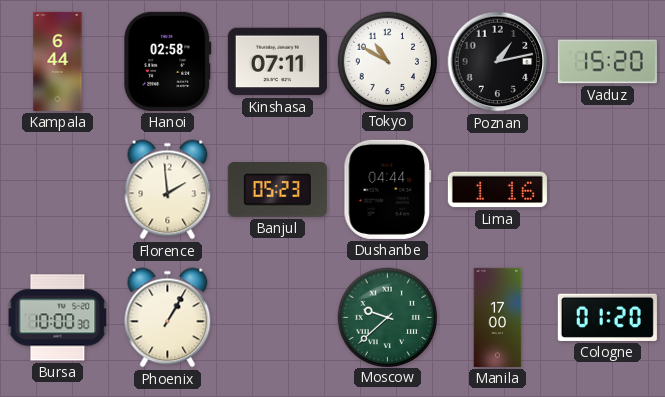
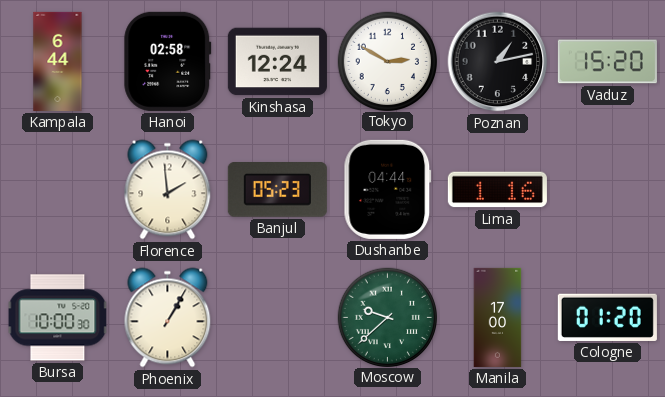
Kinshasa: 07:11 -> 12:24 (277, 62)
Tokyo: 10:50 -> 2:50 (387, 61)
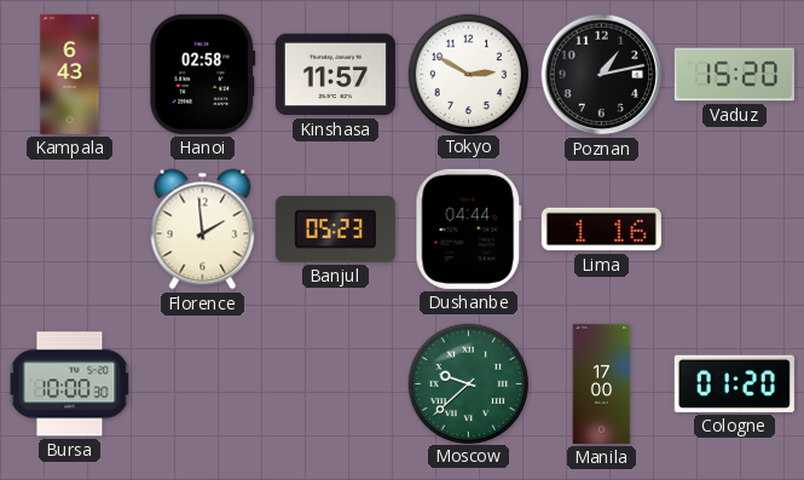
Kampala: 6:44 -> 6:43 (70, 74)
Kinshasa: 12:24 -> 11:57 (335, 75)
Phoenix: 1:05 -> none (168, 318)
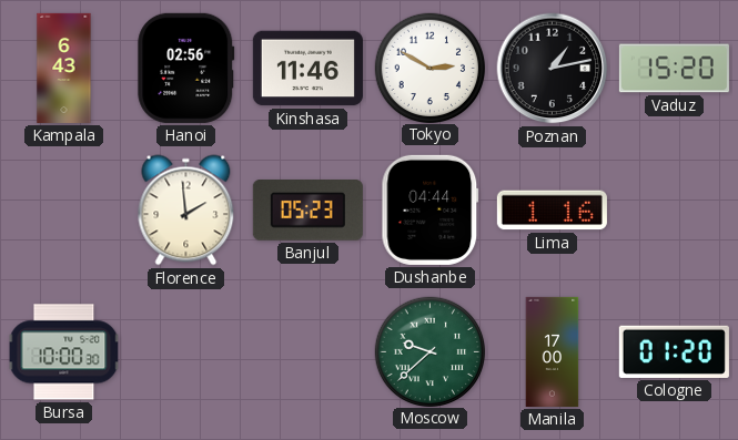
Hanoi: 02:58 -> 02:56 (186, 68)
Kinshasa: 11:57 -> 11:46 (307, 69)
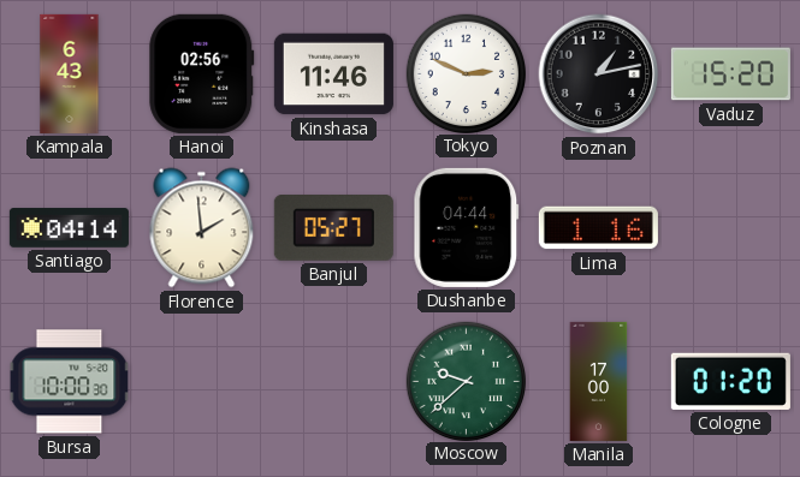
Tokyo: 2:50 -> 2:49 (466, 73)
Santiago: none -> 04:14 (69, 228)
Banjul: 05:23 -> 05:27 (333, 228)
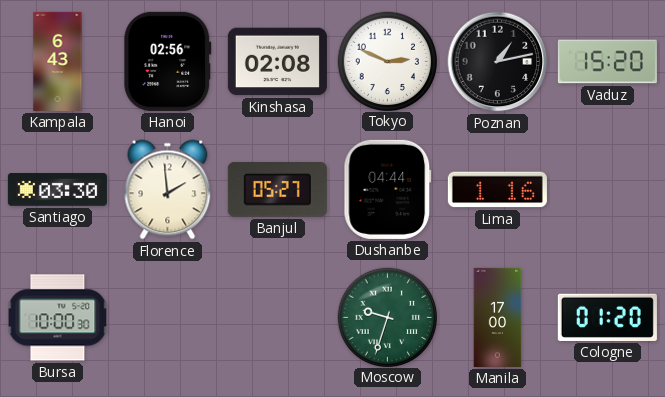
Kinshasa: 11:46 -> 02:08 (277, 62)
Santiago: 04:14 -> 03:30 (57, 190)
Moscow: 9:38 -> 9:33 (387, 317)
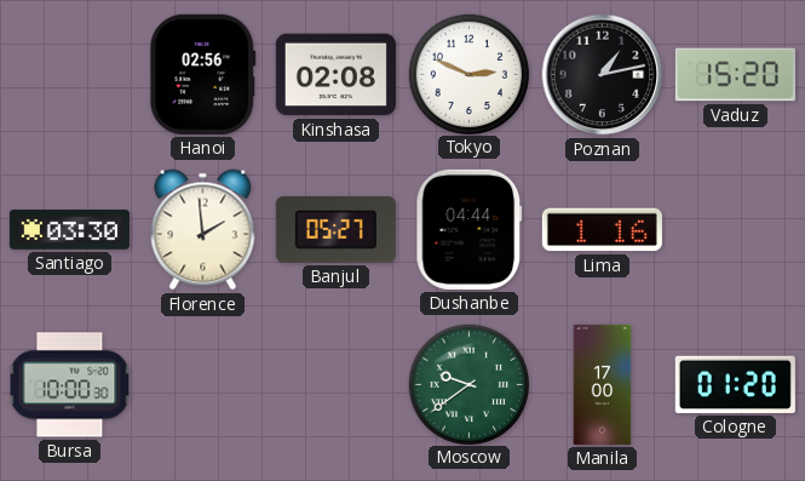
Kampala: 6:43 -> none (58, 61)
Moscow: 9:33 -> 9:39 (468, 384)
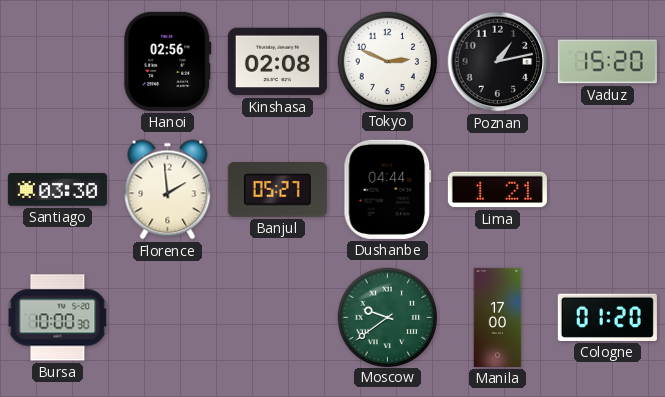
Lima: 1:16 -> 1:21 (497, 190)
